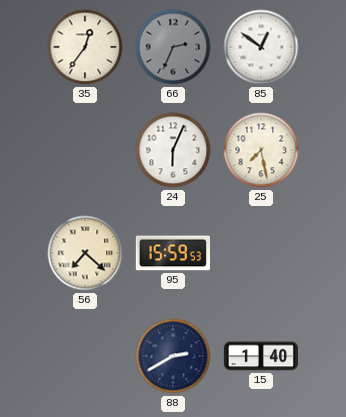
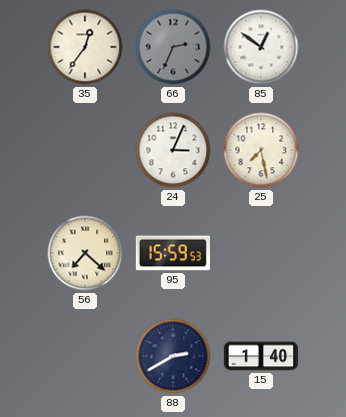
24: 6:04 -> 3:04 (173, 150)
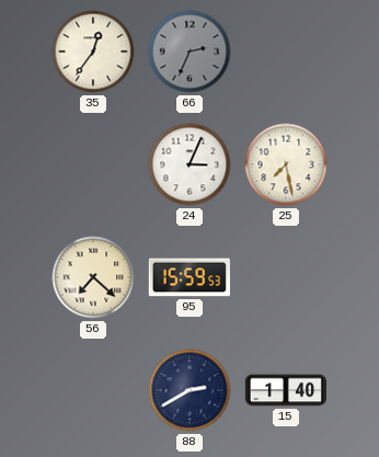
85: 12:51 -> none (261, 47)
